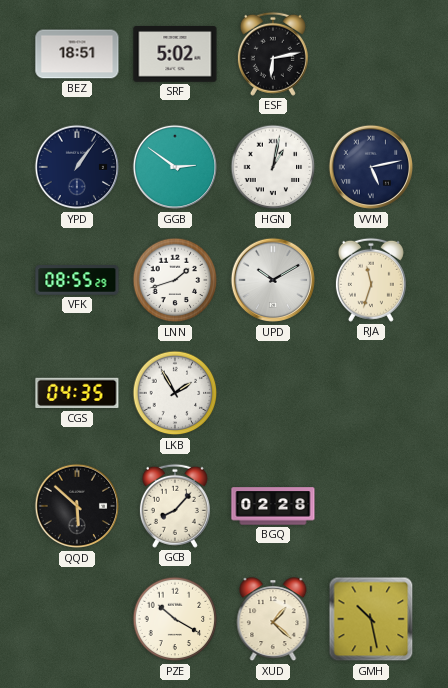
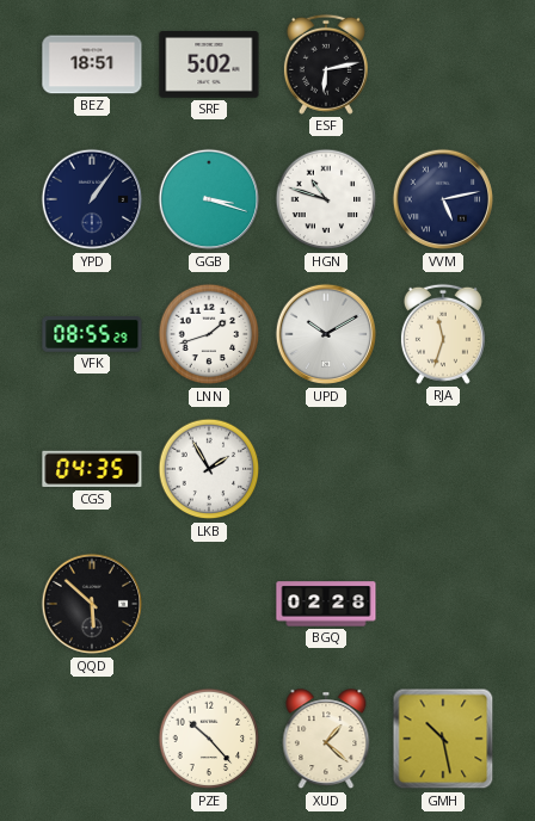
GGB: 2:51 -> 3:18 (209, 199)
HGN: 1:02 -> 10:48 (326, 199)
GCB: 8:07 -> none (175, 506)
PZE: 10:20 -> 10:23 (209, 739)
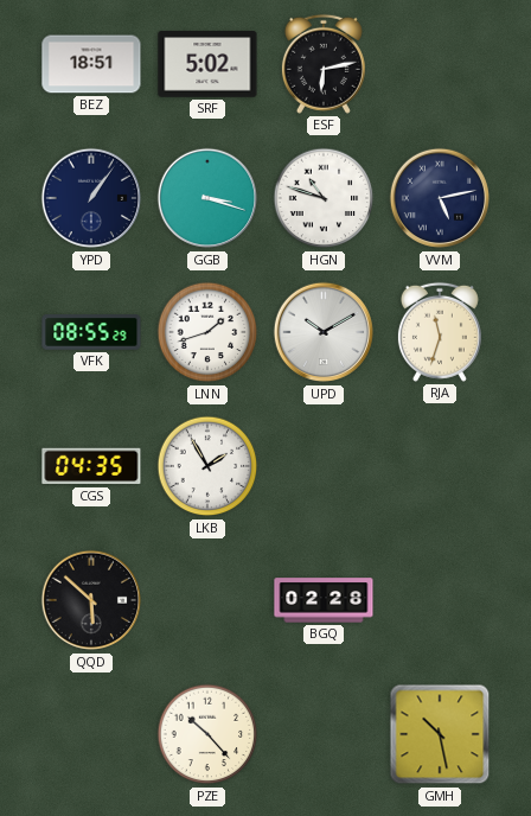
XUD: 1:22 -> none (326, 740)
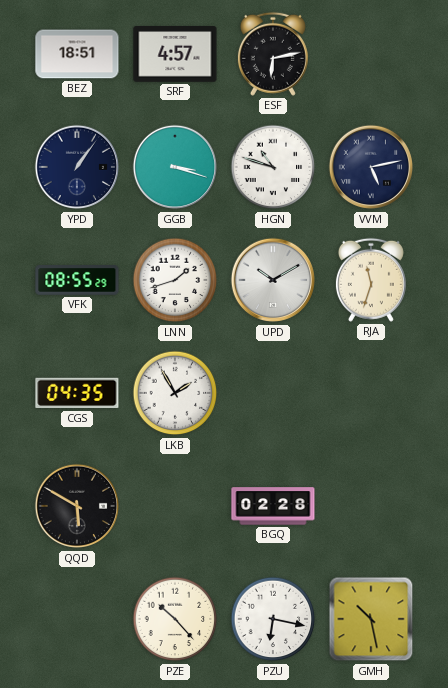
SRF: 5:02 -> 4:57 (175, 55)
QQD: 5:52 -> 5:50 (77, 506)
PZU: none -> 6:17 (273, 619)
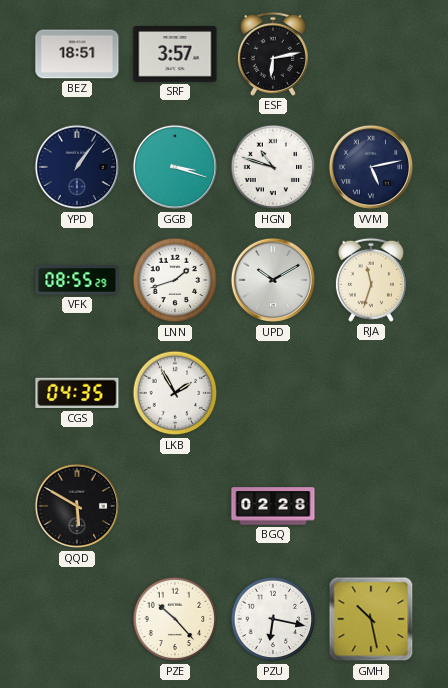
SRF: 4:57 -> 3:57 (175, 55)
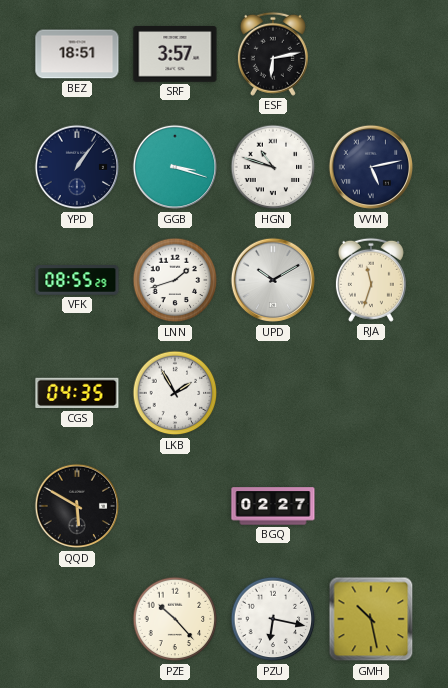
BGQ: 02:28 -> 02:27 (273, 506)
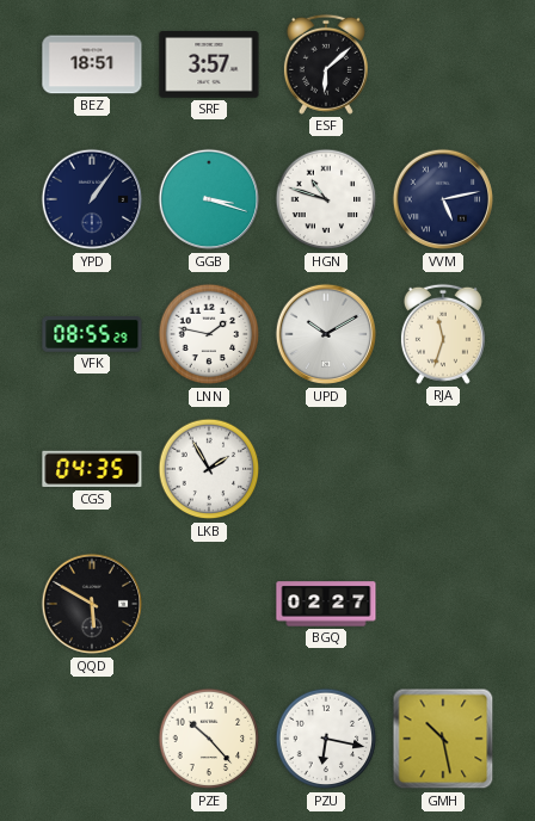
ESF: 6:13 -> 6:08 (326, 64)
LNN: 1:42 -> 1:47 (209, 334)
